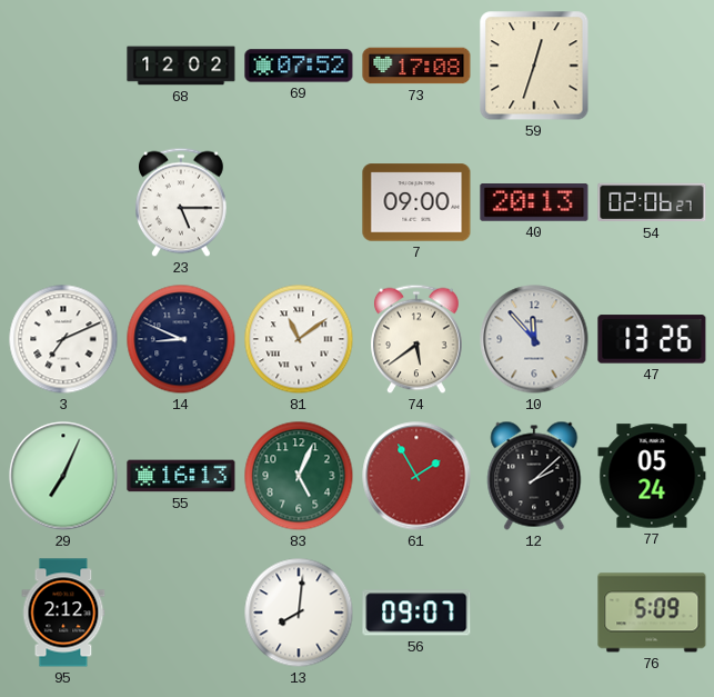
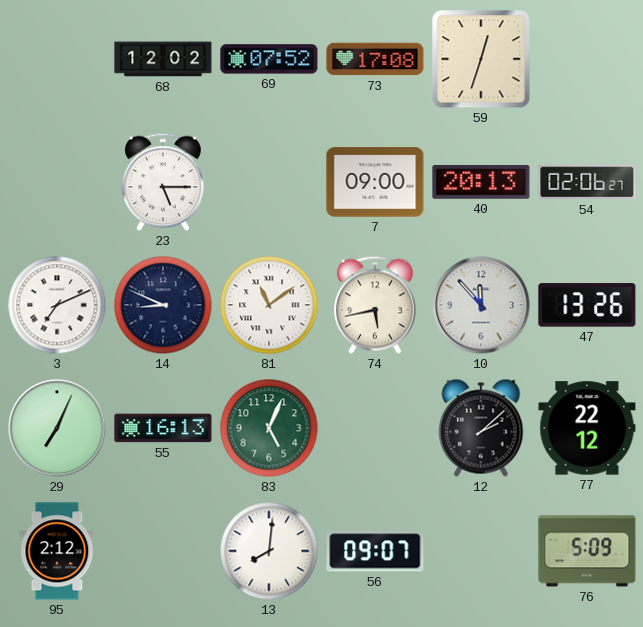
74: 5:39 -> 5:43 (376, 305)
61: 1:55 -> none (416, 476)
77: 05:24 -> 22:12 (587, 428)
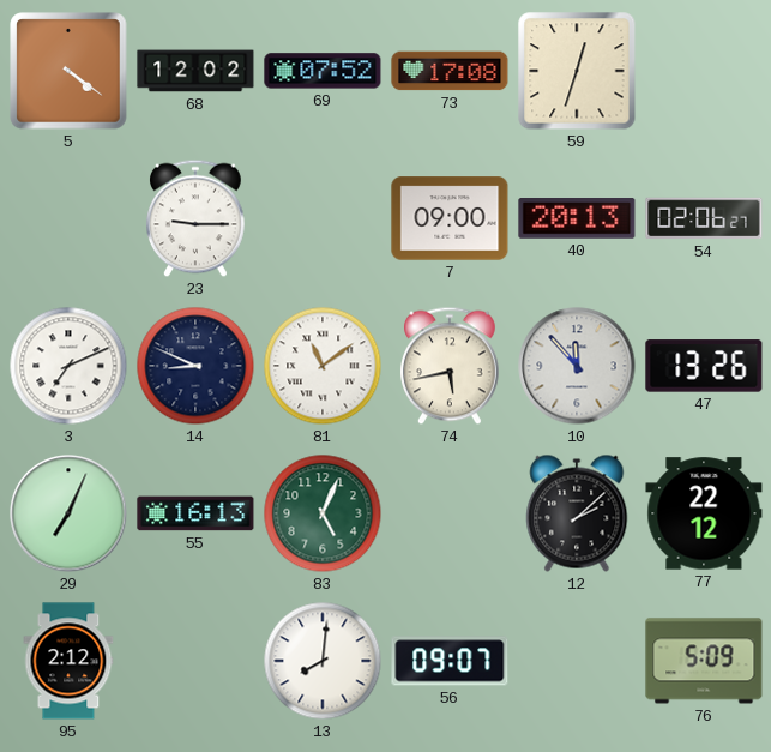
5: none -> 4:21 (68, 71)
23: 5:15 -> 9:15 (197, 218)
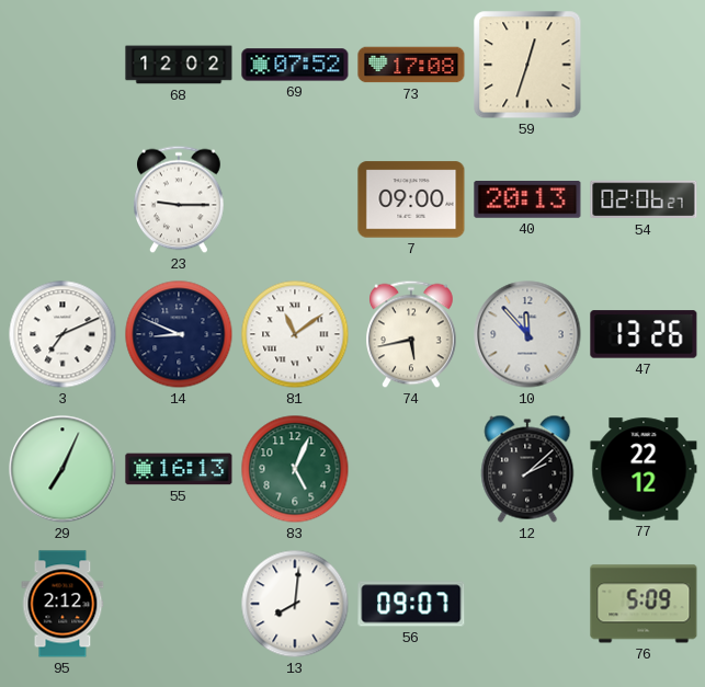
5: 4:21 -> none (68, 71)
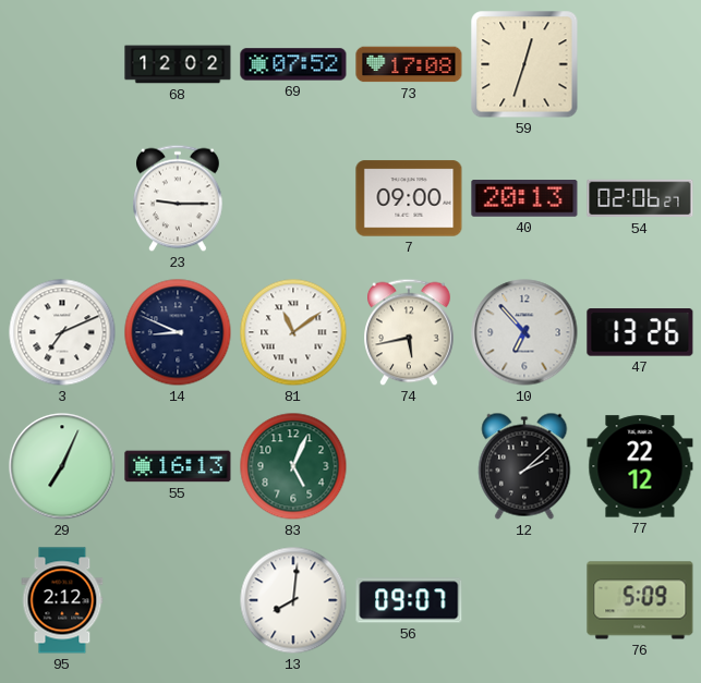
10: 11:53 -> 6:53 (524, 332)
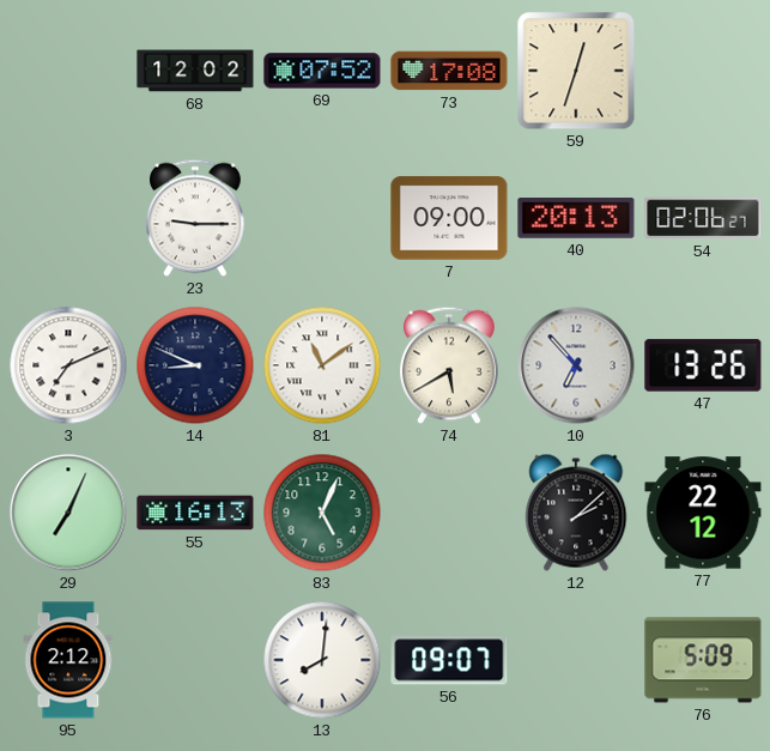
74: 5:43 -> 5:40 (450, 365)
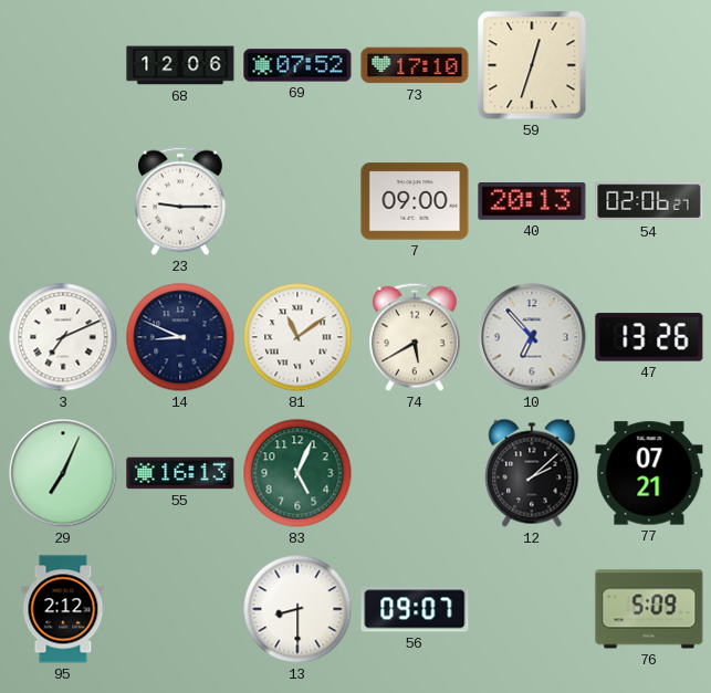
68: 12:02 -> 12:06 (180, 65)
73: 17:08 -> 17:10 (415, 65)
77: 22:12 -> 07:21 (649, 473)
13: 8:01 -> 8:30 (297, 609)
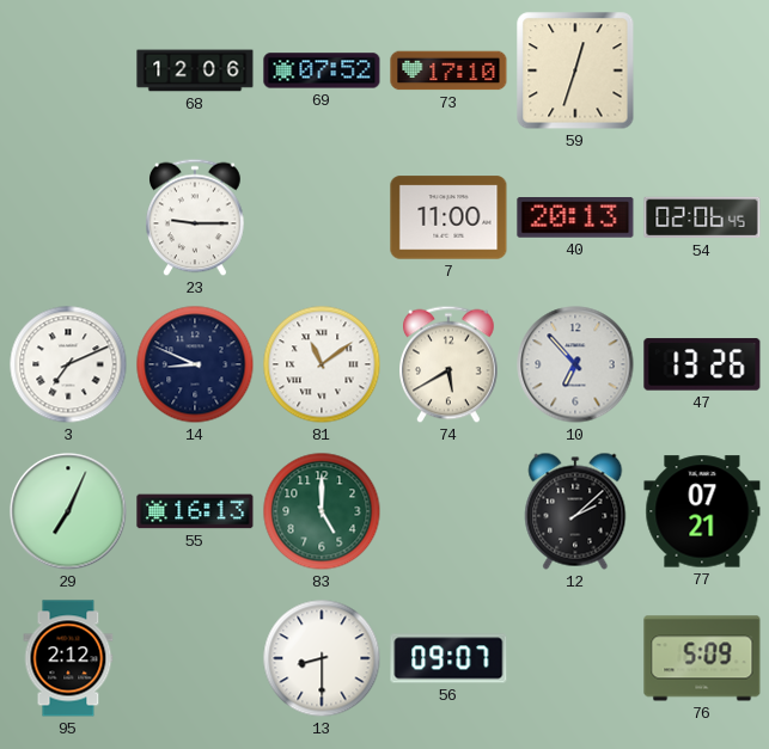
7: 09:00 -> 11:00 (448, 217)
54: 02:06:27 -> 02:06:45 (702, 217)
83: 5:04 -> 5:00 (322, 511)
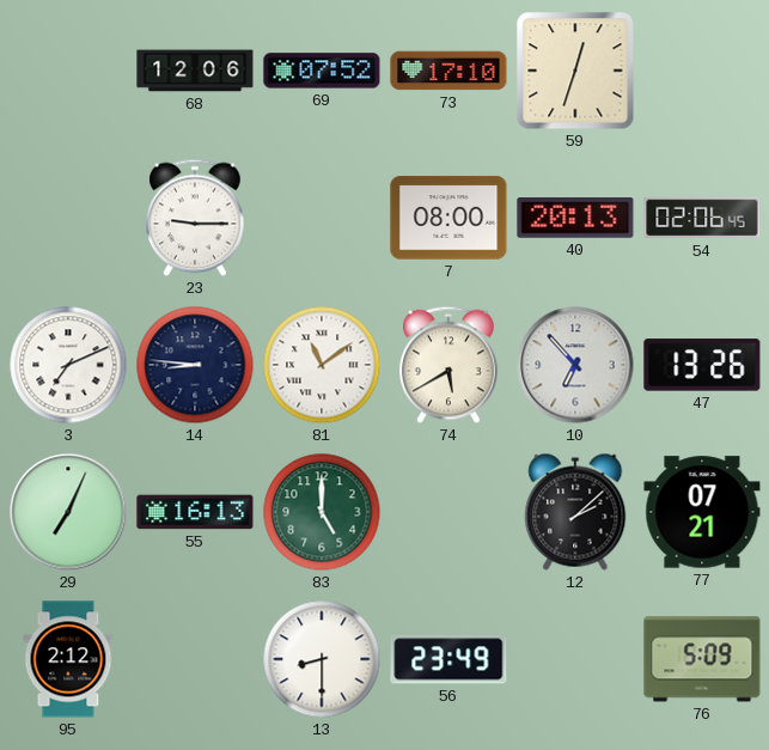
7: 11:00 -> 08:00 (448, 218)
14: 8:49 -> 8:46 (195, 365)
56: 09:07 -> 23:49 (448, 659)
